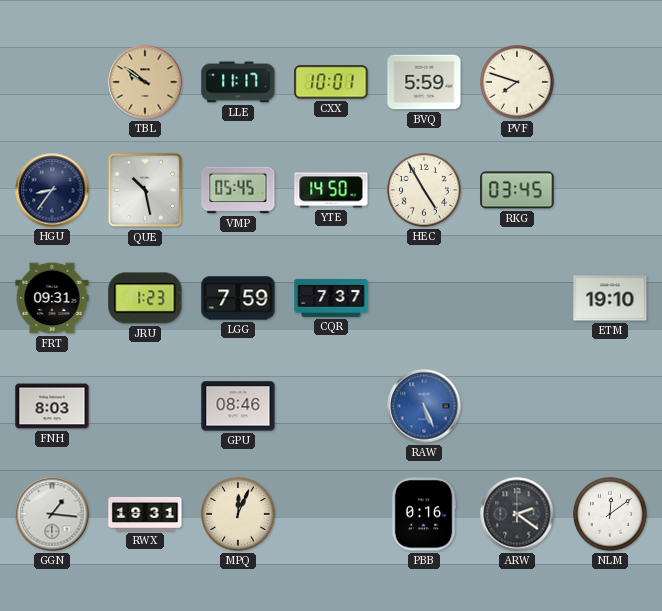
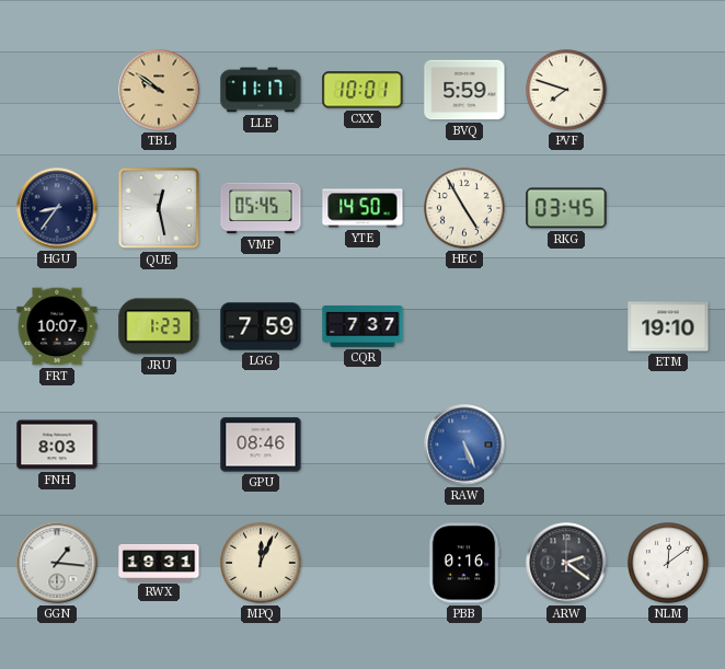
QUE: 10:28 -> 12:28 (159, 208)
FRT: 09:31 -> 10:07 (57, 326)
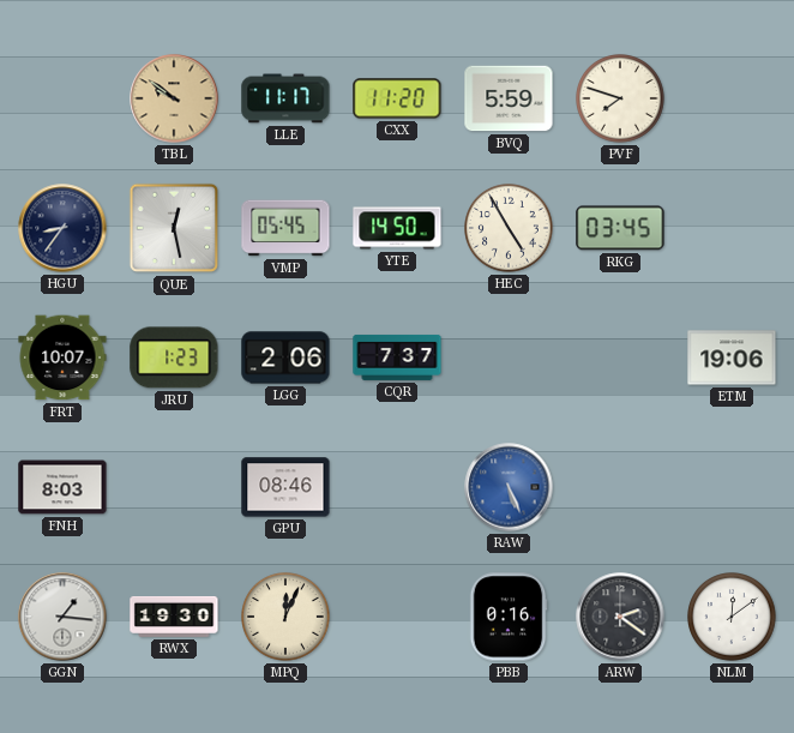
CXX: 10:01 -> 11:20 (397, 98)
LGG: 7:59 -> 2:06 (285, 358)
ETM: 19:10 -> 19:06 (732, 358)
RWX: 19:31 -> 19:30 (174, 617)
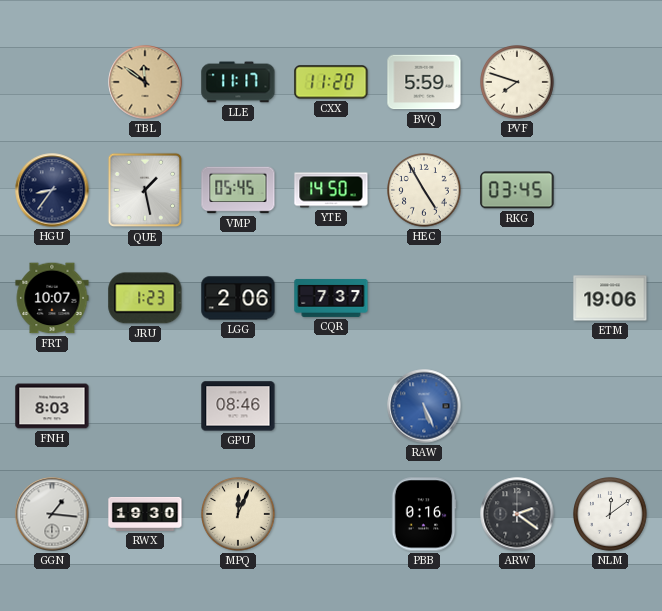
TBL: 9:51 -> 11:51 (145, 82)
QUE: 12:28 -> 1:28 (145, 190)
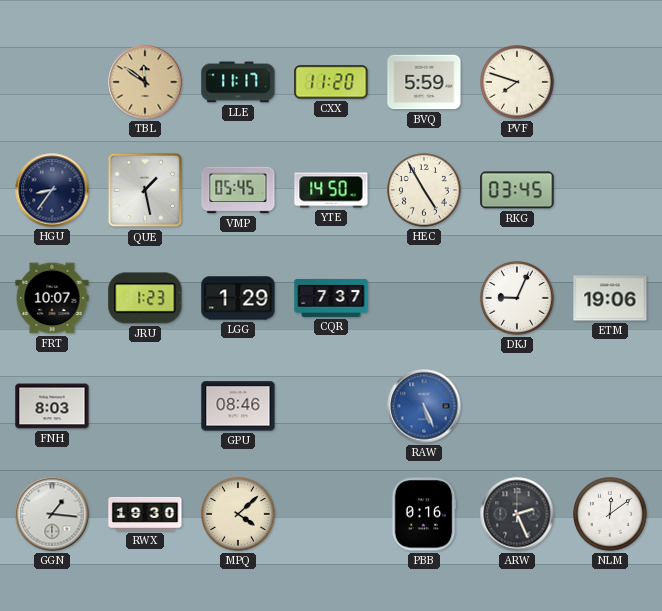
LGG: 2:06 -> 1:29 (238, 298)
DKJ: none -> 9:04 (518, 299)
MPQ: 12:04 -> 4:08 (239, 515)
ARW: 2:21 -> 2:26 (517, 514)
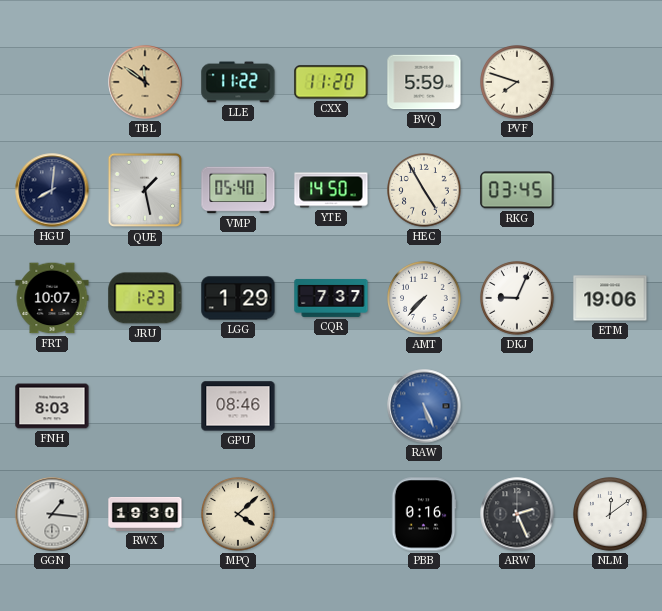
LLE: 11:17 -> 11:22 (238, 82)
HGU: 8:36 -> 8:01 (52, 190)
VMP: 05:45 -> 05:40 (238, 190)
AMT: none -> 7:37 (425, 299)
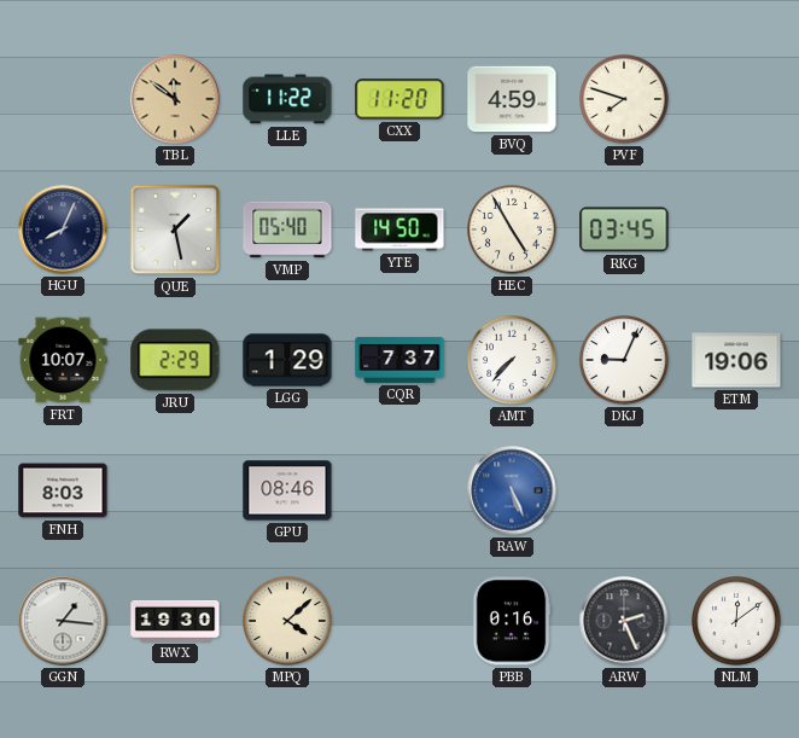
BVQ: 5:59 -> 4:59 (512, 99)
HGU: 8:01 -> 8:04 (63, 229)
JRU: 1:23 -> 2:29 (175, 360)
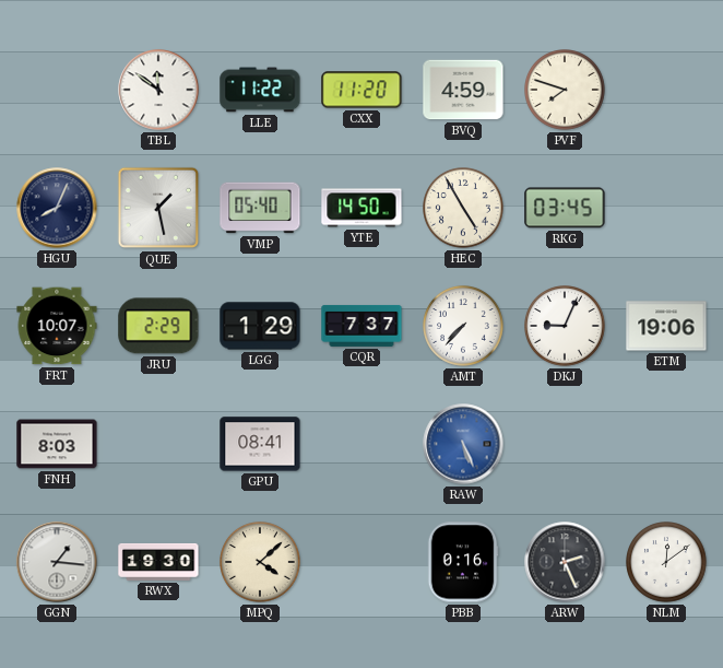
TBL dial: champagne -> white (158, 90)
GPU: 08:46 -> 08:41 (260, 444)
